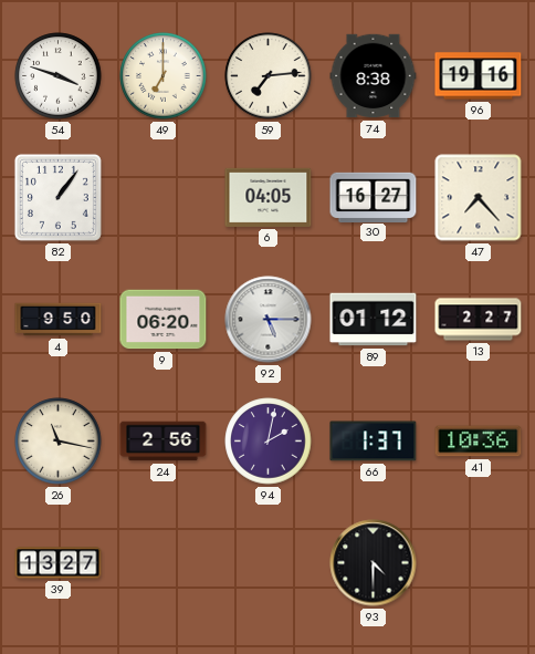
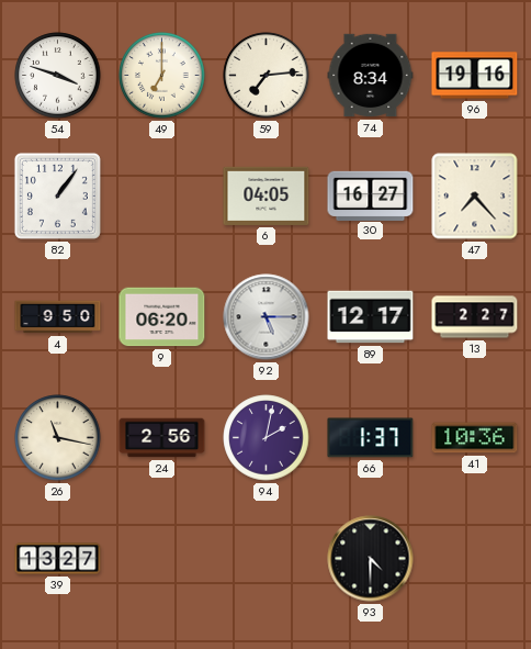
74: 8:38 -> 8:34 (371, 76)
89: 01:12 -> 12:17 (371, 317)
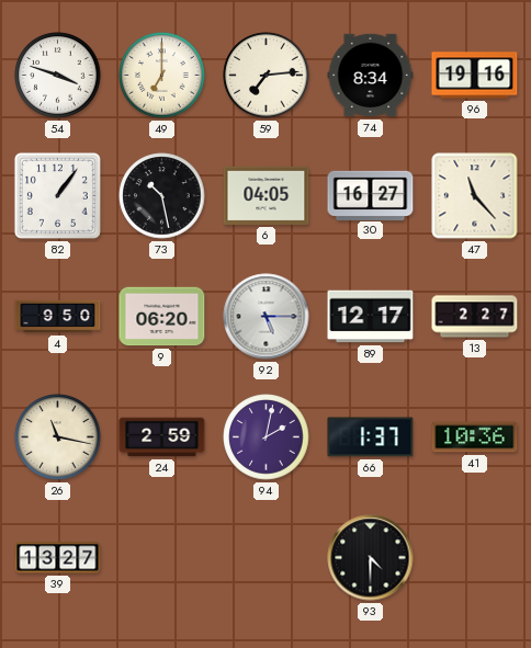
73: none -> 10:28 (162, 196)
47: 7:23 -> 11:23 (475, 196)
24: 2:56 -> 2:59 (162, 437)
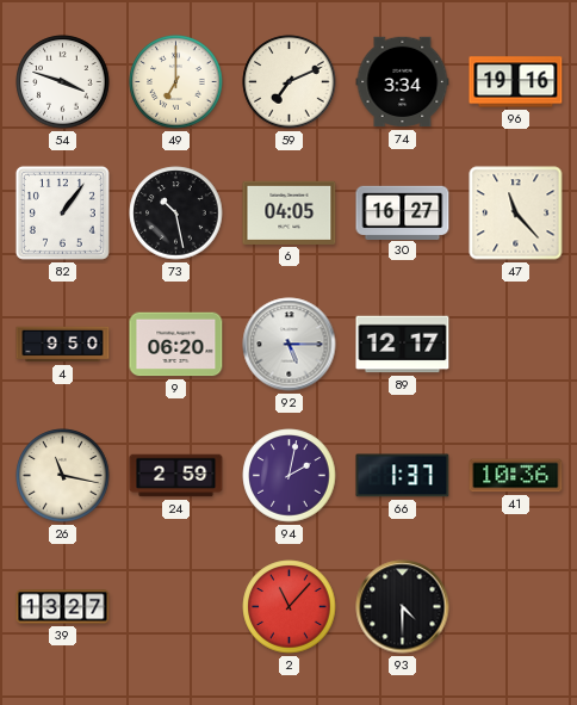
59: 7:14 -> 7:11 (290, 82)
74: 8:34 -> 3:34 (403, 82)
13: 2:27 -> none (475, 317)
2: none -> 11:07 (290, 607)
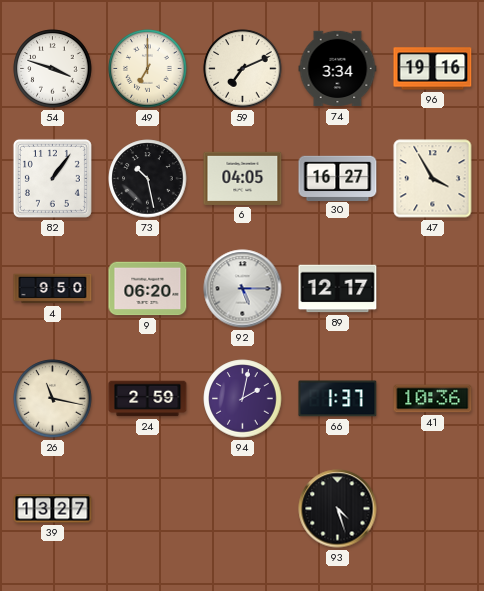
47: 11:23 -> 3:55 (433, 179)
2: 11:07 -> none (290, 607)
93: 4:30 -> 4:27 (338, 509)
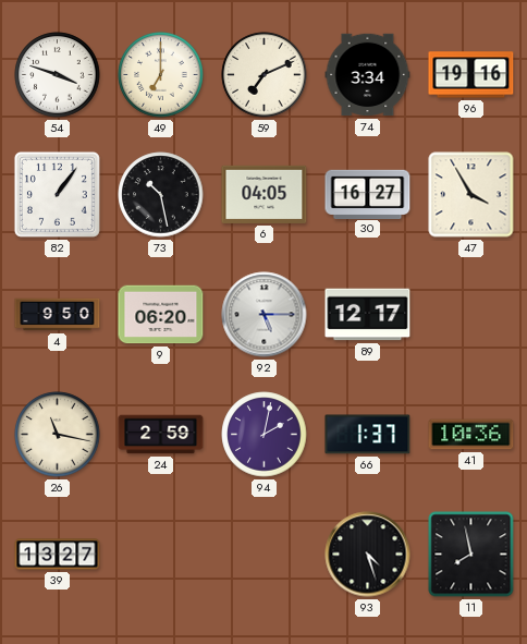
11: none -> 7:58 (471, 555)
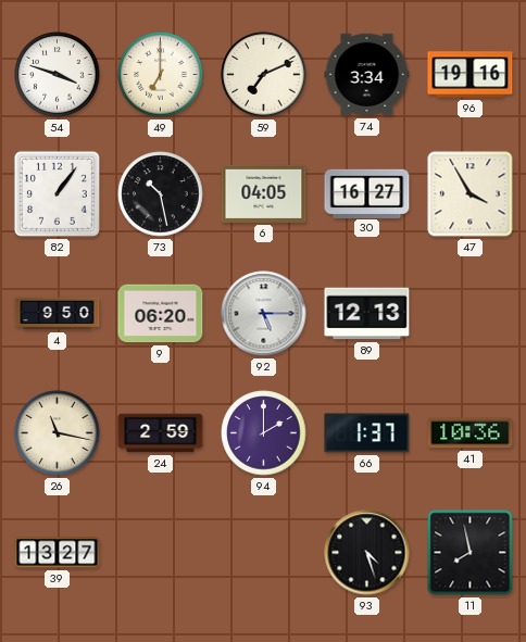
89: 12:17 -> 12:13 (367, 314)
94: 2:02 -> 2:00 (264, 433)
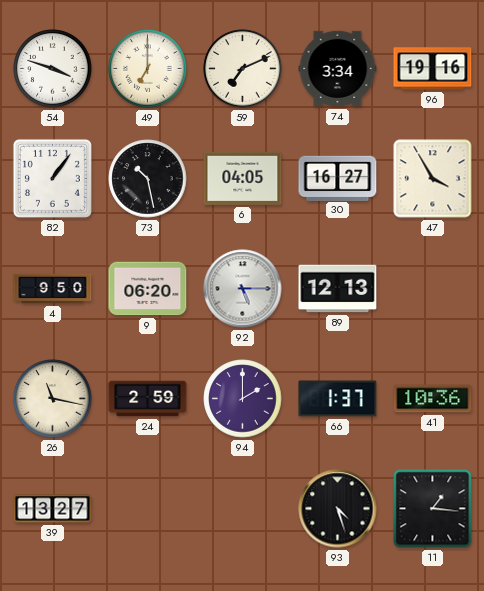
11: 7:58 -> 1:16 (433, 509)
